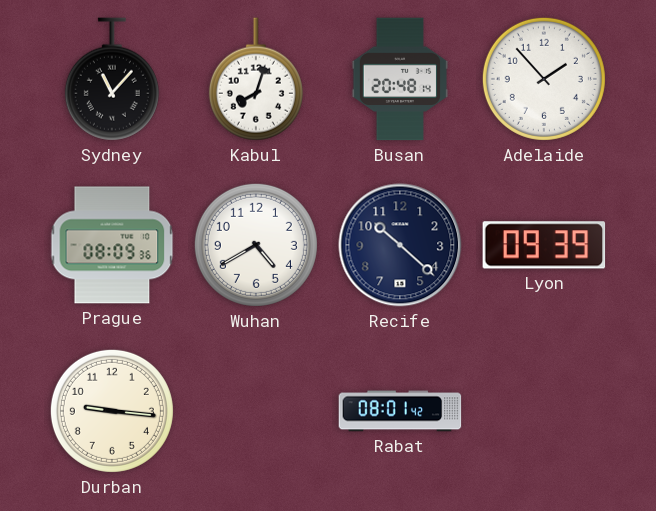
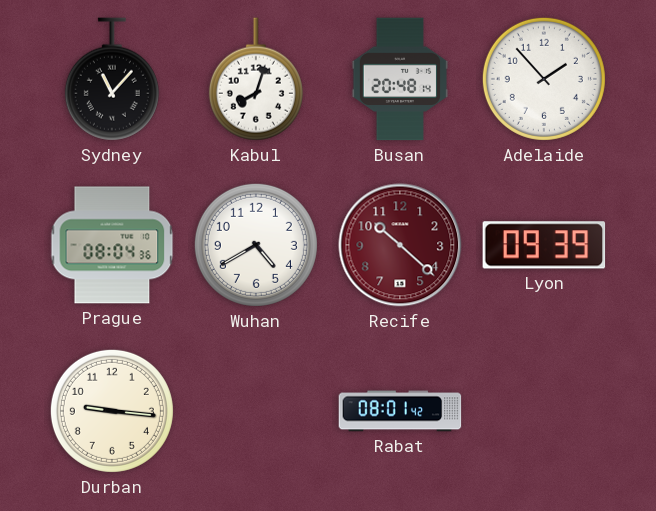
Prague: 08:09 -> 08:04 (112, 245)
Recife dial: navy -> burgundy (400, 245)
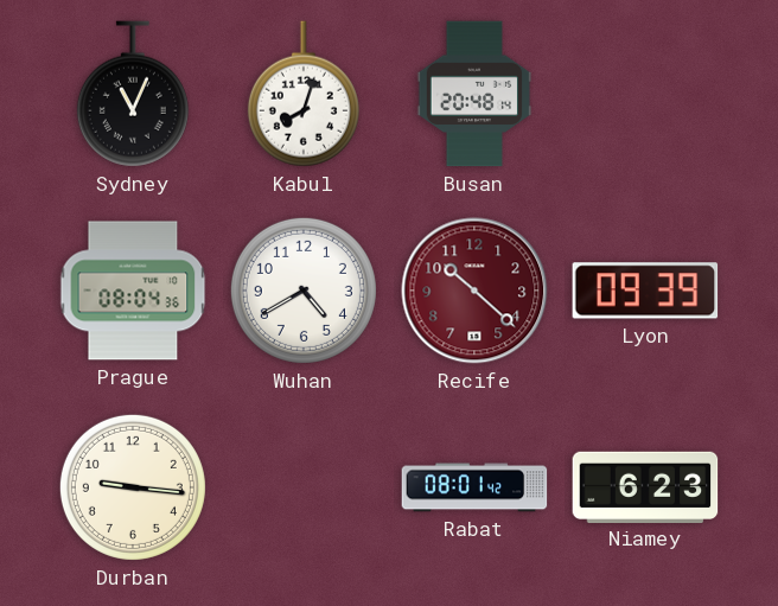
Sydney: 11:07 -> 11:04 (133, 94)
Adelaide: 1:53 -> none (544, 79)
Niamey: none -> 6:23 (645, 486)
